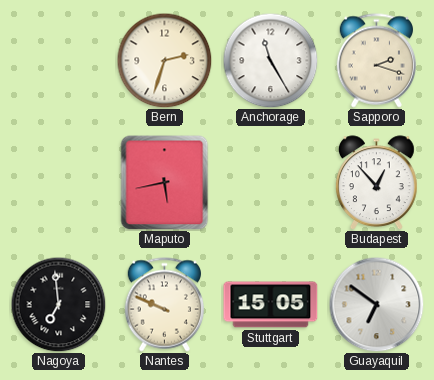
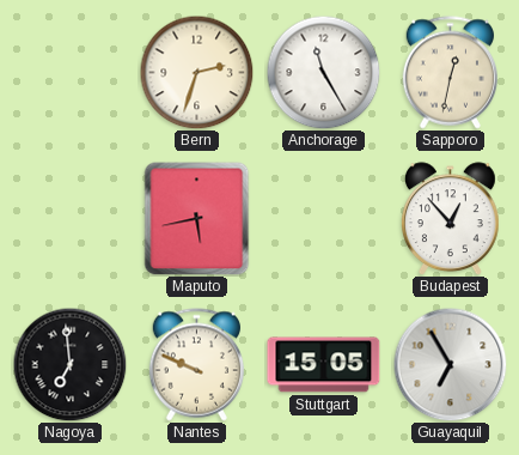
Sapporo: 2:18 -> 12:32 (450, 73)
Guayaquil: 6:51 -> 6:55 (450, 364)
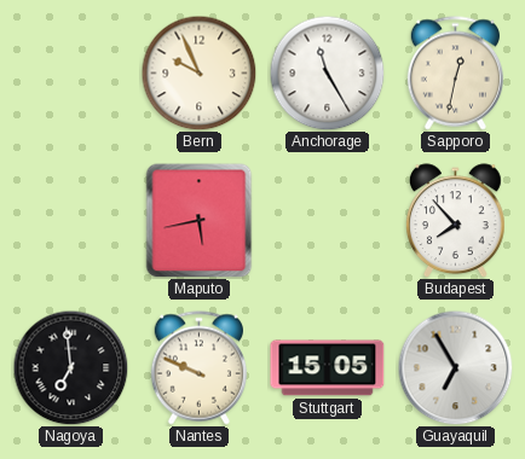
Bern: 2:33 -> 9:56 (198, 72)
Budapest: 12:53 -> 7:53 (456, 221)
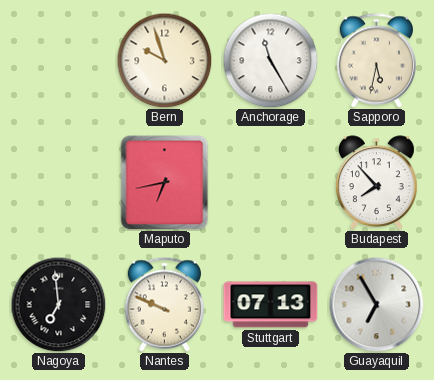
Bern: 9:56 -> 9:57 (164, 60)
Sapporo: 12:32 -> 5:32 (376, 61)
Maputo: 5:43 -> 6:43 (165, 182)
Stuttgart: 15:05 -> 07:13 (271, 305)
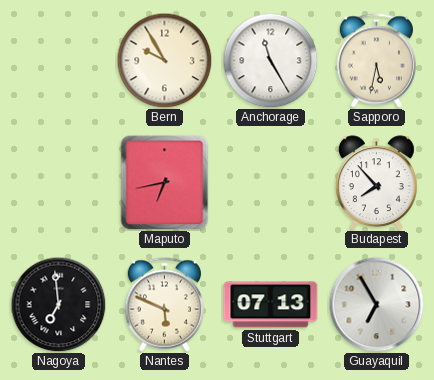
Bern: 9:57 -> 9:55 (164, 60)
Nantes: 9:49 -> 5:49 (164, 305)
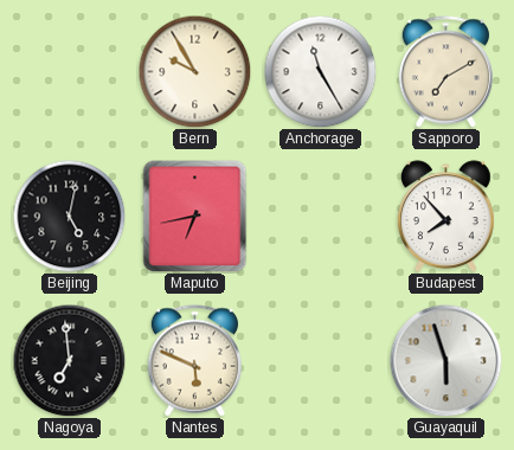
Sapporo: 5:32 -> 7:10 (445, 72)
Beijing: none -> 5:02 (69, 216)
Stuttgart: 07:13 -> none (271, 305)
Guayaquil: 6:55 -> 5:57 (445, 360)
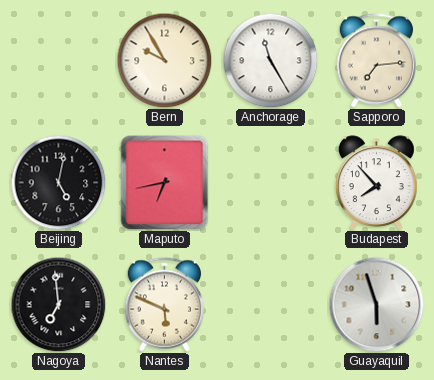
Sapporo: 7:10 -> 7:14 (376, 61)
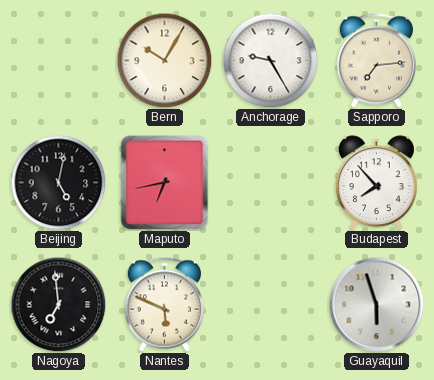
Bern: 9:55 -> 10:05 (164, 60)
Anchorage: 11:25 -> 9:25 (270, 60)
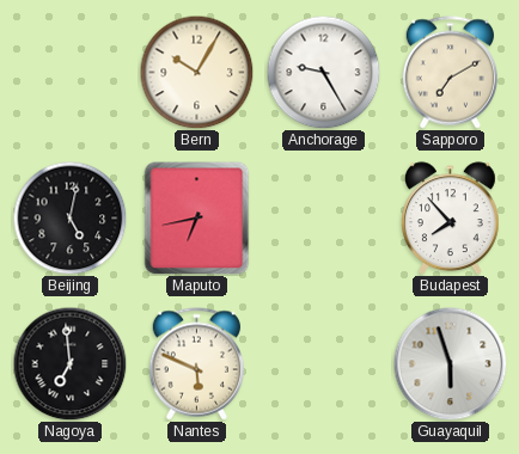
Sapporo: 7:14 -> 7:10 (450, 73)
